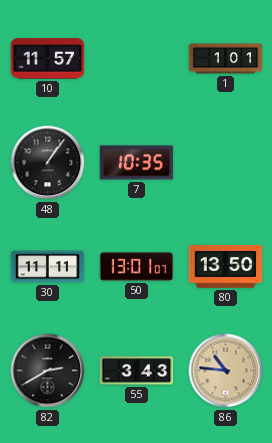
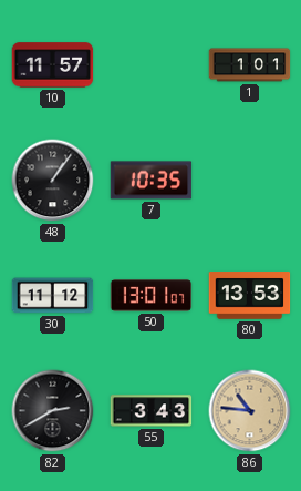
30: 11:11 -> 11:12 (53, 296)
80: 13:50 -> 13:53 (250, 296)
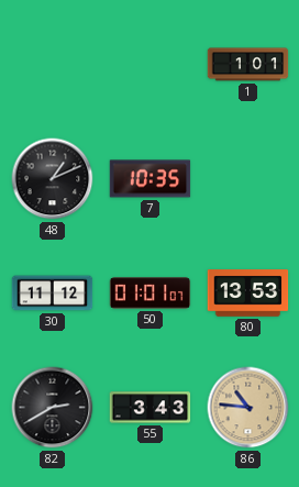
10: 11:57 -> none (53, 65)
48: 1:06 -> 1:11 (53, 179)
50: 13:01 -> 01:01 (151, 294)
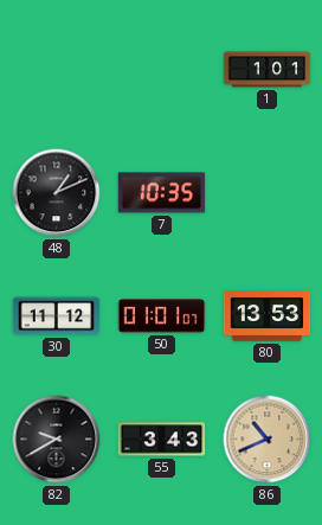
82: 2:40 -> 9:40 (57, 440)
86: 10:46 -> 10:41 (268, 440)
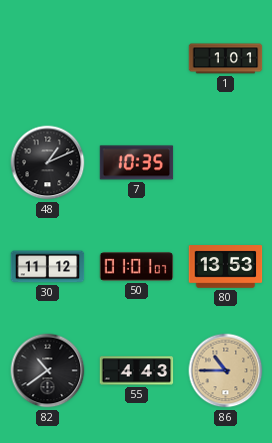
82: 9:40 -> 10:39 (48, 371)
55: 3:43 -> 4:43 (137, 371)
86: 10:41 -> 10:45 (226, 371)
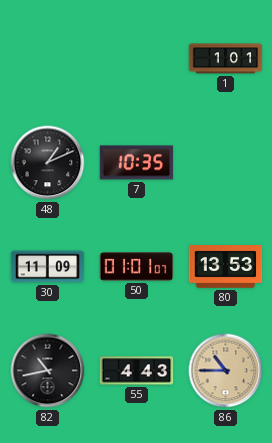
30: 11:12 -> 11:09 (48, 267)
82: 10:39 -> 10:43 (48, 371)
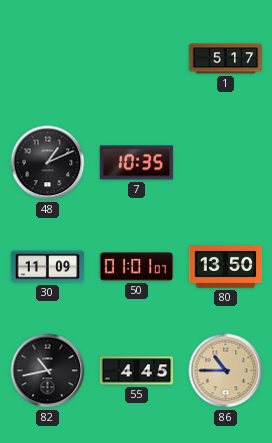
1: 1:01 -> 5:17 (226, 59)
80: 13:53 -> 13:50 (226, 267)
55: 4:43 -> 4:45 (137, 371)
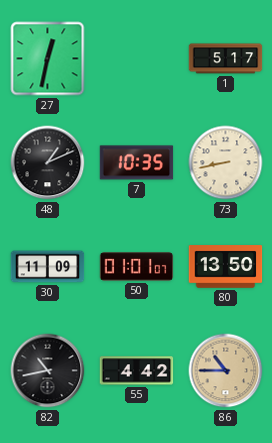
27: none -> 12:32 (48, 59)
73: none -> 8:43 (226, 163)
55: 4:45 -> 4:42 (137, 371)
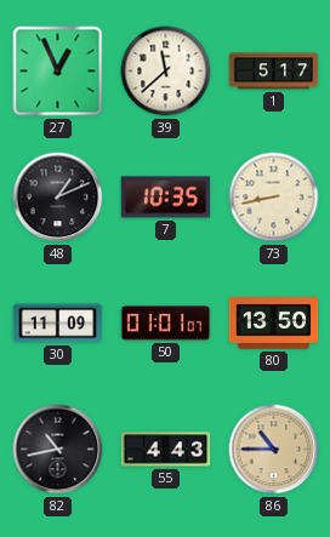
27: 12:32 -> 12:56 (58, 72)
39: none -> 11:38 (166, 72)
55: 4:42 -> 4:43 (166, 450)
